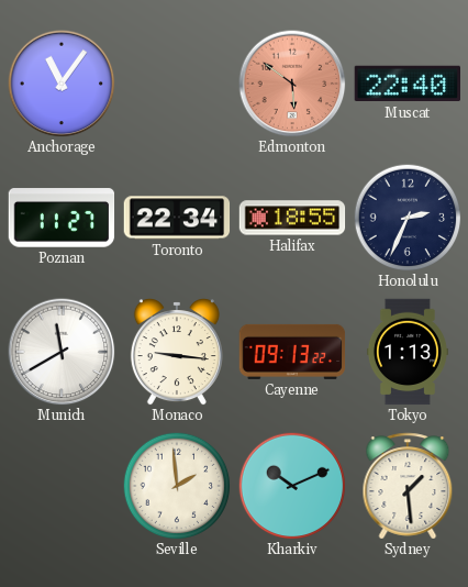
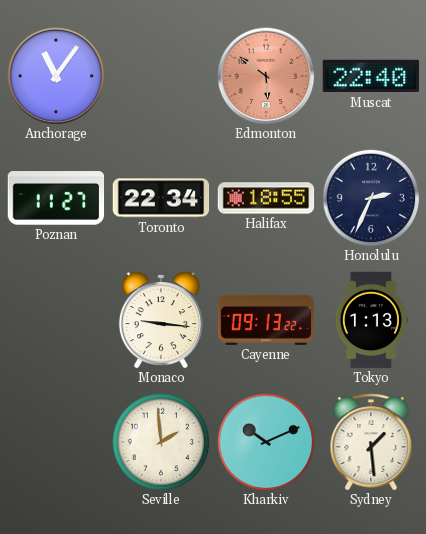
Munich: 11:40 -> none (62, 352)
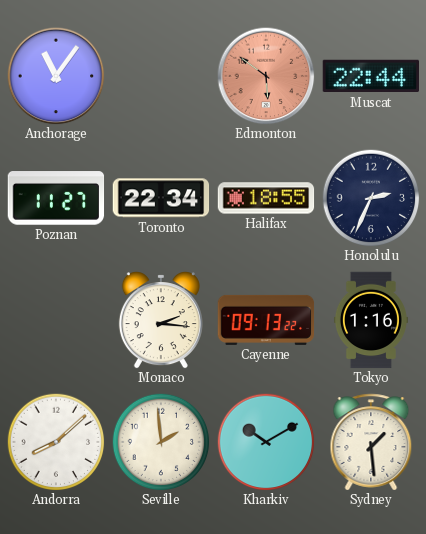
Muscat: 22:40 -> 22:44 (371, 76)
Monaco: 9:16 -> 2:16 (161, 320)
Tokyo: 1:13 -> 1:16 (371, 320)
Andorra: none -> 8:08 (56, 442)
Kharkiv: 10:11 -> 10:10 (266, 442)
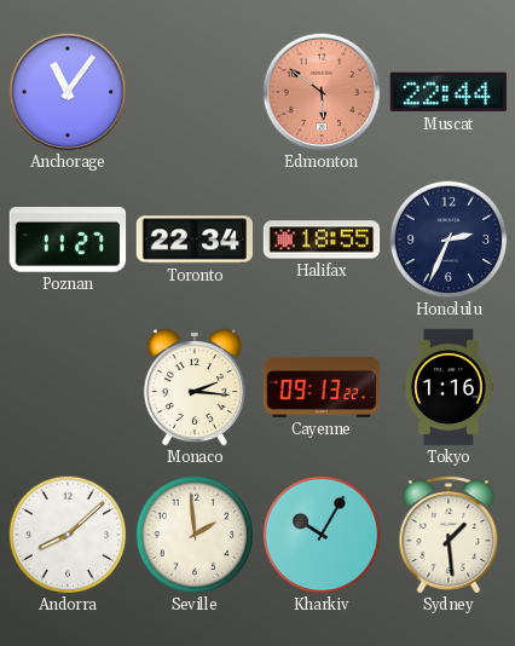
Kharkiv: 10:10 -> 10:05 (322, 535)
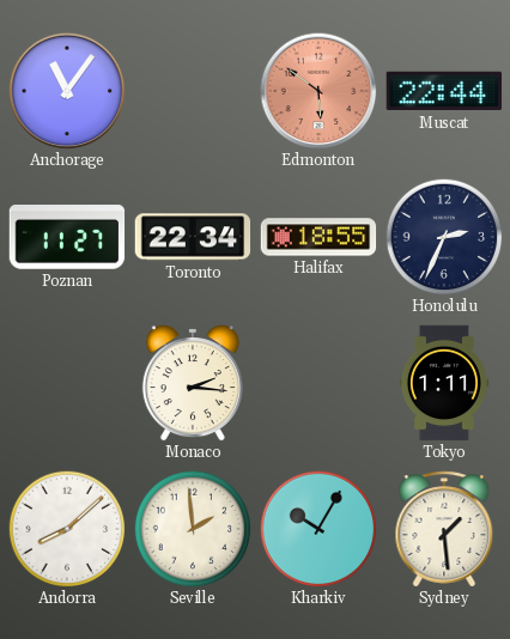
Cayenne: 09:13 -> none (322, 387)
Tokyo: 1:16 -> 1:11 (444, 383)
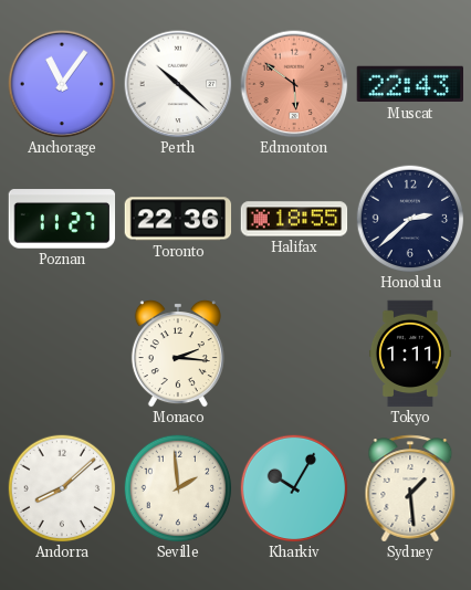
Perth: none -> 10:22 (178, 84)
Muscat: 22:44 -> 22:43 (410, 84)
Toronto: 22:34 -> 22:36 (178, 219)
Honolulu: 2:34 -> 2:38 (410, 219)
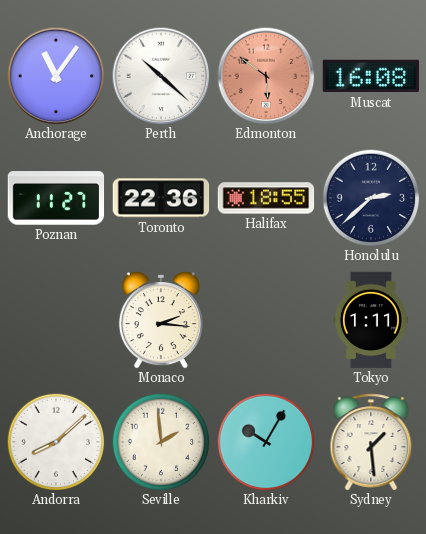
Muscat: 22:43 -> 16:08 (371, 76)
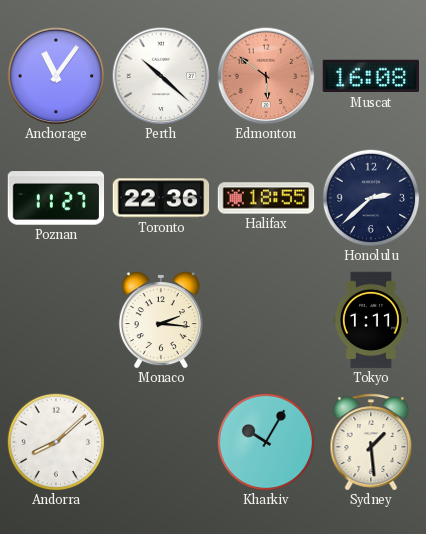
Seville: 1:59 -> none (161, 442)
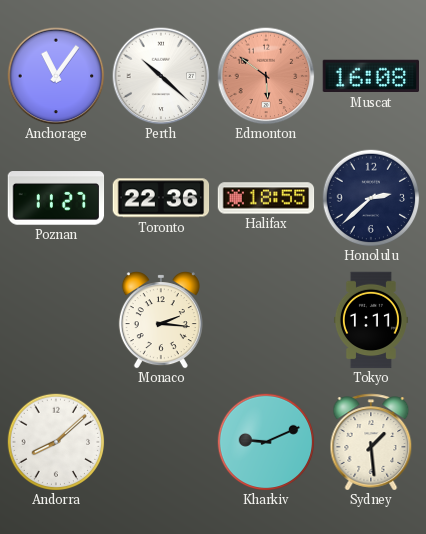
Kharkiv: 10:05 -> 9:11 (266, 442)
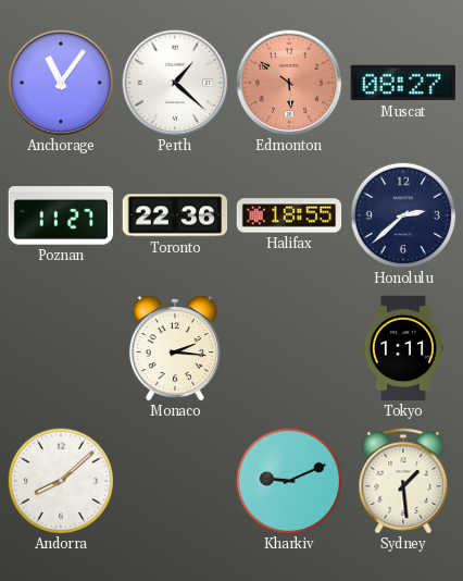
Perth: 10:22 -> 1:22 (175, 83)
Muscat: 16:08 -> 08:27 (403, 83)
